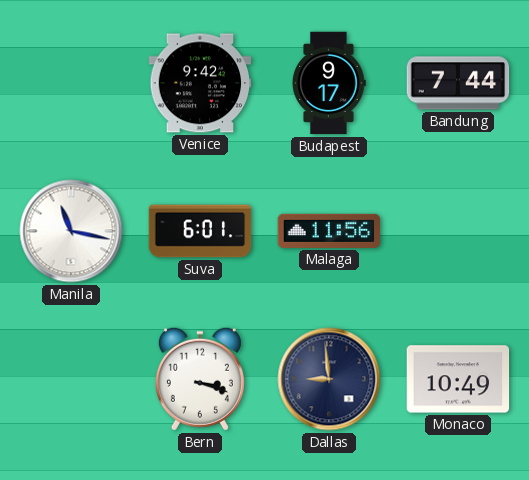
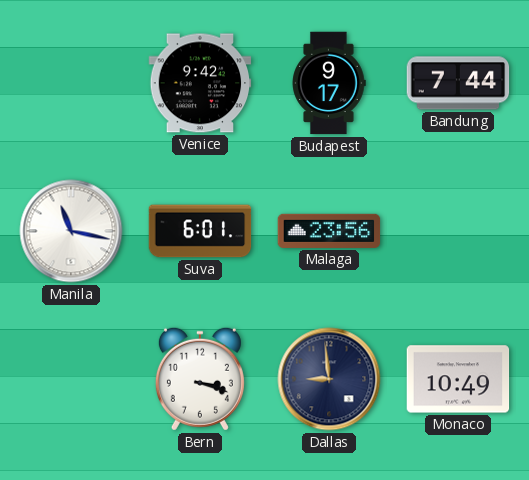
Malaga: 11:56 -> 23:56 (329, 231)
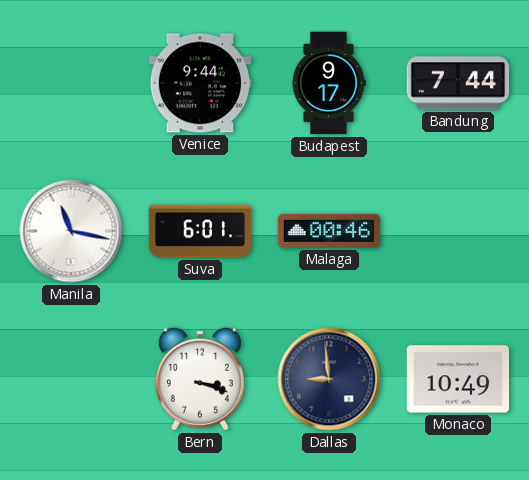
Venice: 9:42 -> 9:44 (200, 83)
Malaga: 23:56 -> 00:46 (329, 231)
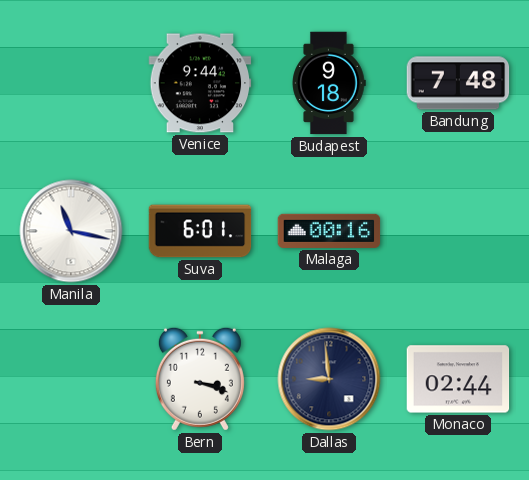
Budapest: 9:17 -> 9:18 (329, 83)
Bandung: 7:44 -> 7:48 (458, 83)
Malaga: 00:46 -> 00:16 (329, 231)
Monaco: 10:49 -> 02:44 (458, 379)
